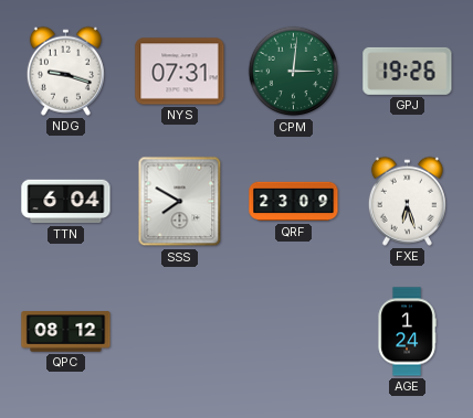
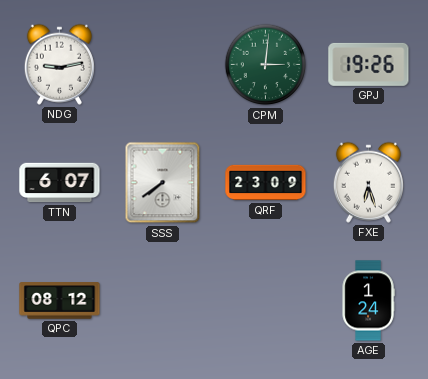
NDG: 9:18 -> 9:13 (59, 64)
NYS: 07:31 -> none (180, 72)
TTN: 6:04 -> 6:07 (60, 183)
SSS: 7:50 -> 7:39 (163, 183)
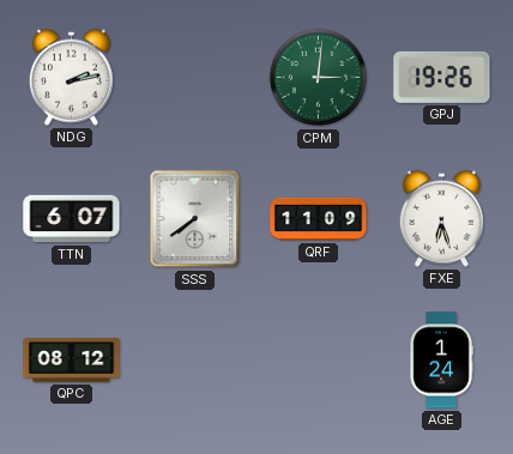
NDG: 9:13 -> 2:13 (71, 77)
QRF: 23:09 -> 11:09 (319, 219)
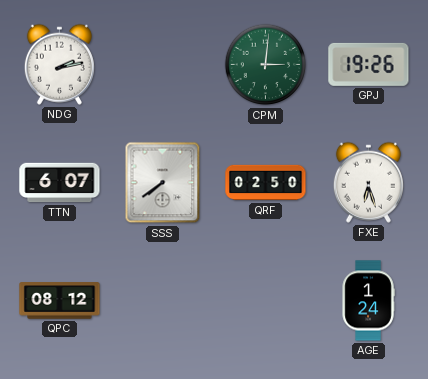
QRF: 11:09 -> 02:50 (266, 183)
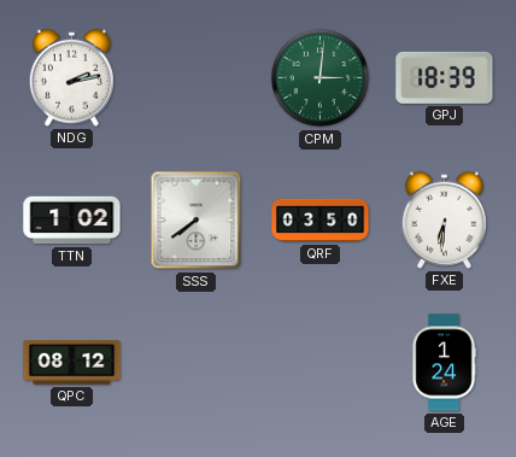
GPJ: 19:26 -> 18:39 (445, 77)
TTN: 6:07 -> 1:02 (72, 221)
QRF: 02:50 -> 03:50 (321, 221)
FXE: 6:27 -> 6:31 (444, 219)
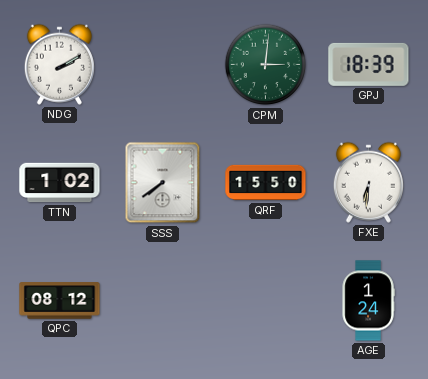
NDG: 2:13 -> 2:10 (59, 64)
QRF: 03:50 -> 15:50 (266, 183)
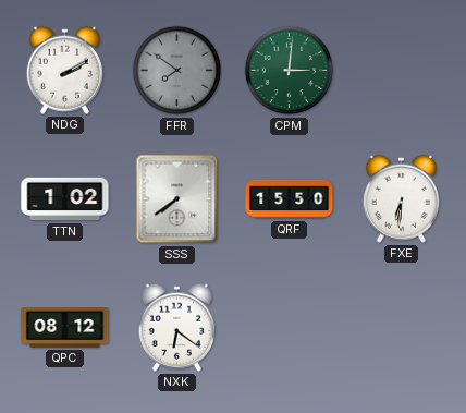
FFR: none -> 7:51 (177, 71)
GPJ: 18:39 -> none (369, 64)
NXK: none -> 6:21 (176, 327)
AGE: 1:24 -> none (368, 301)
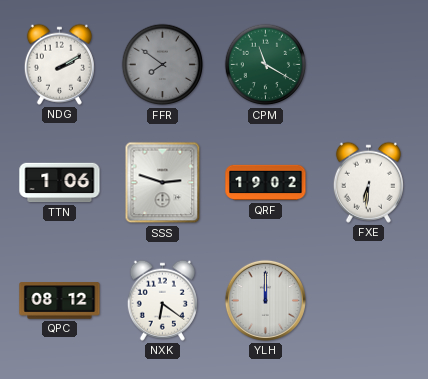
CPM: 3:01 -> 11:20 (266, 65)
TTN: 1:02 -> 1:06 (60, 183)
SSS: 7:39 -> 2:48 (163, 183)
QRF: 15:50 -> 19:02 (266, 183)
YLH: none -> 12:00 (265, 300)
